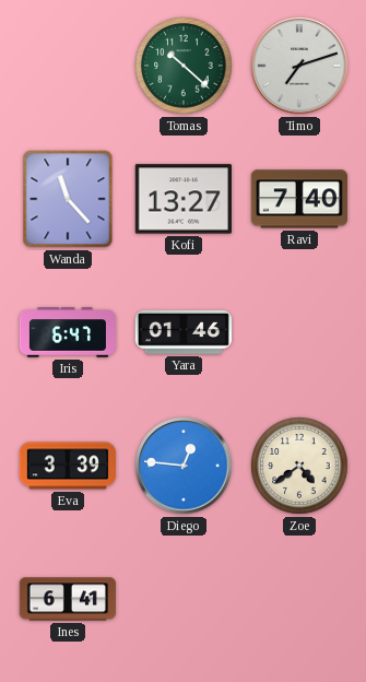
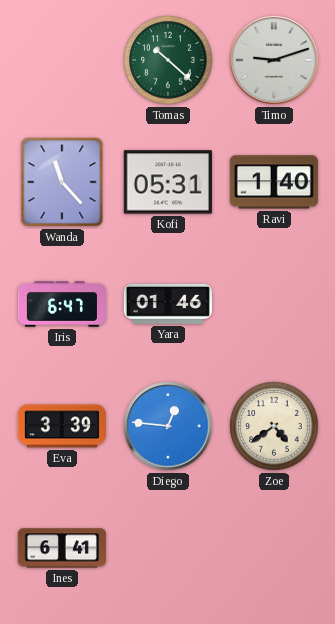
Timo: 7:12 -> 9:12 (274, 60)
Kofi: 13:27 -> 05:31 (168, 182)
Ravi: 7:40 -> 1:40 (274, 182)
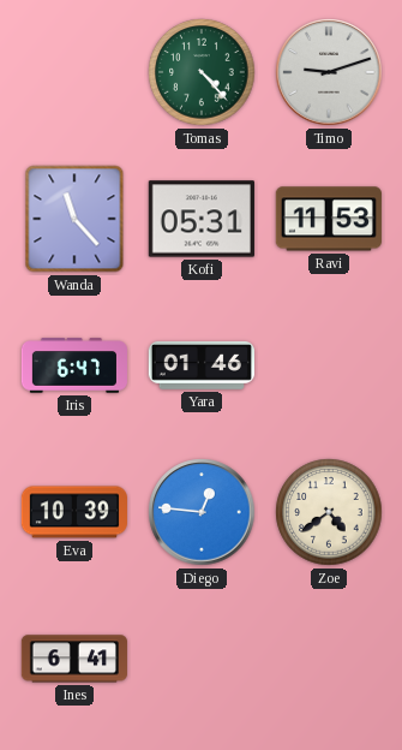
Tomas: 10:22 -> 4:23 (202, 72)
Ravi: 1:40 -> 11:53 (329, 219)
Eva: 3:39 -> 10:39 (74, 512)
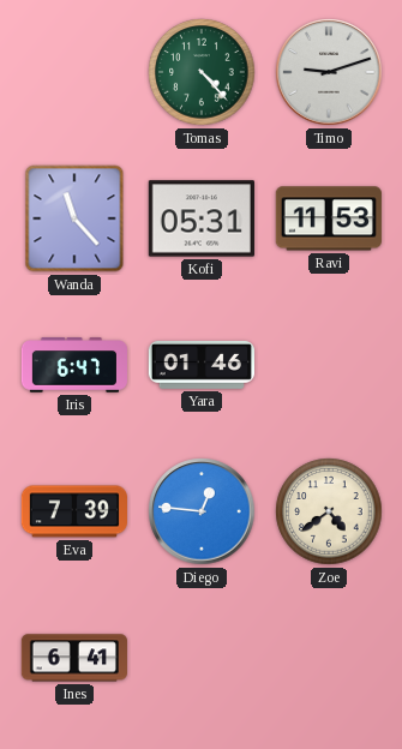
Eva: 10:39 -> 7:39 (74, 511)
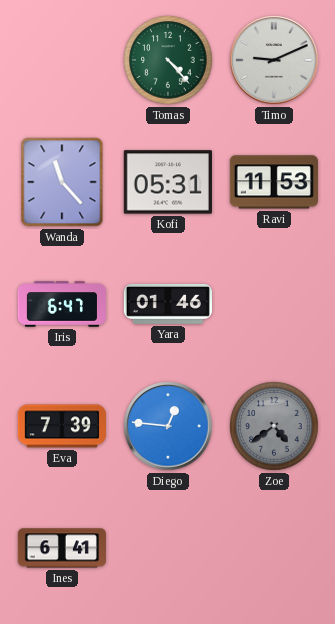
Timo: 9:12 -> 9:11 (274, 60)
Zoe dial: cream -> grey (274, 426)
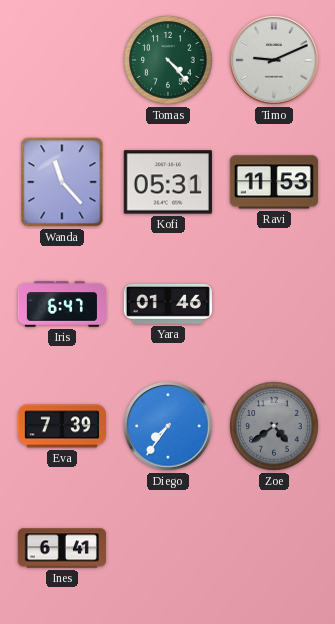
Diego: 12:46 -> 7:36 (168, 426)
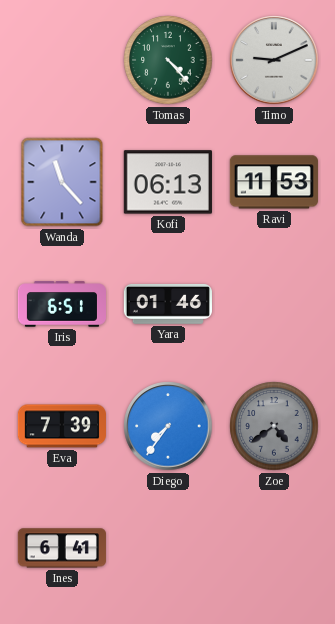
Kofi: 05:31 -> 06:13 (168, 182)
Iris: 6:47 -> 6:51 (61, 304)
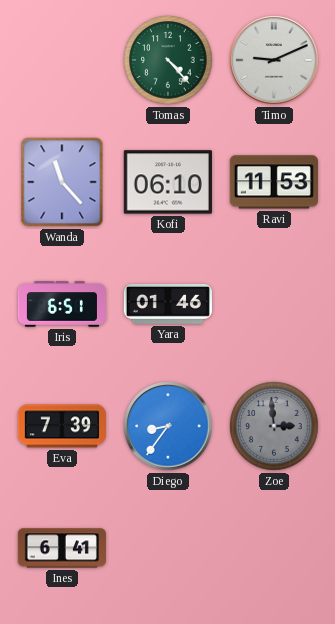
Kofi: 06:13 -> 06:10 (168, 182)
Diego: 7:36 -> 8:36 (168, 426)
Zoe: 4:39 -> 2:59 (274, 426)
